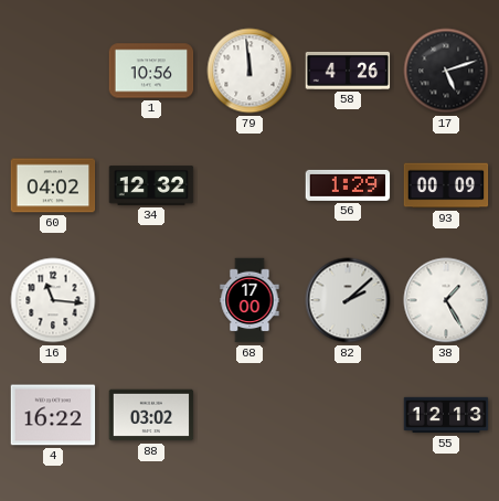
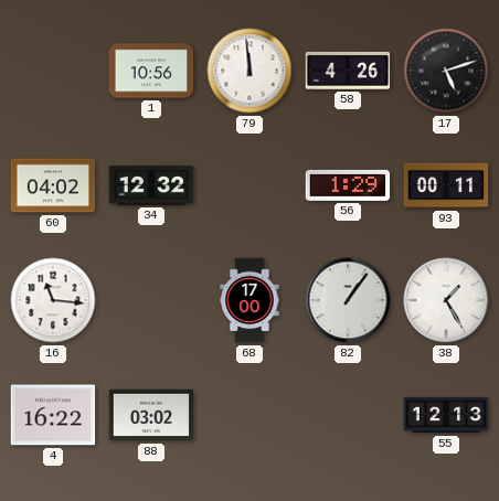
93: 00:09 -> 00:11 (446, 185)
82: 2:08 -> 1:06 (348, 300)
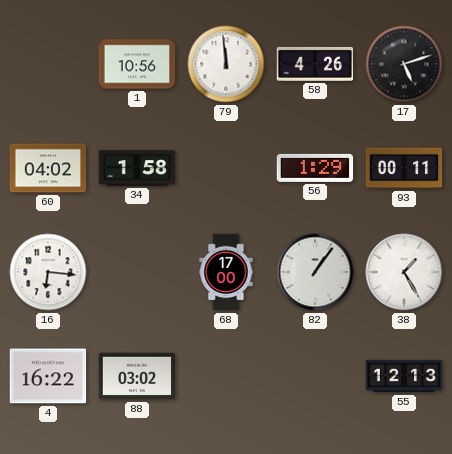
34: 12:32 -> 1:58 (137, 168)
16: 11:16 -> 6:16 (48, 272)
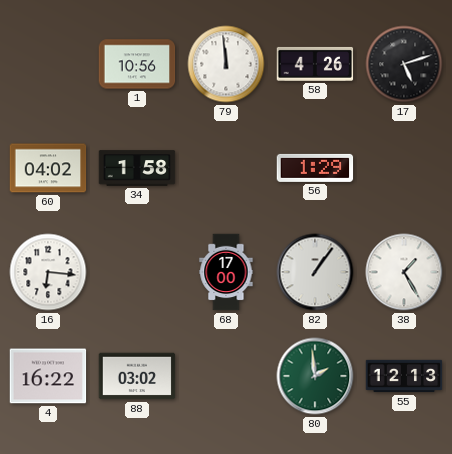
93: 00:11 -> none (404, 168)
80: none -> 1:59 (315, 376)
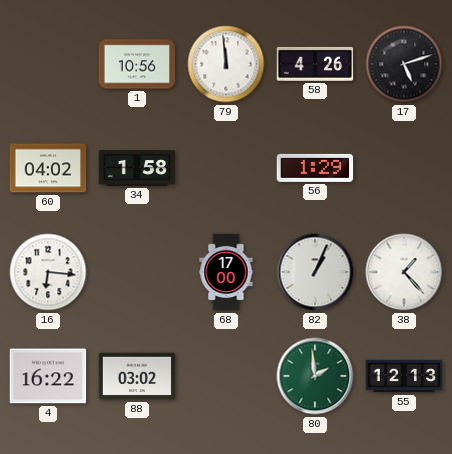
82: 1:06 -> 1:04 (315, 272)
38: 1:25 -> 1:23 (404, 272)
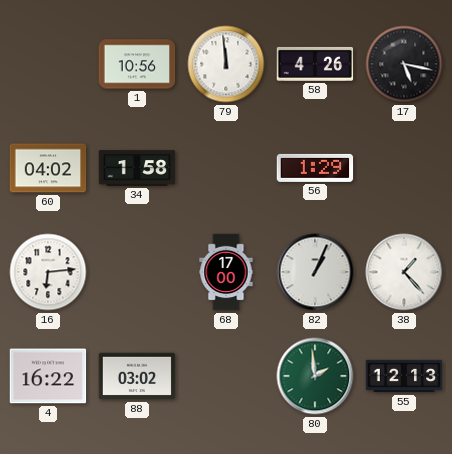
17: 5:12 -> 5:17 (404, 64)
16: 6:16 -> 6:14 (48, 272)
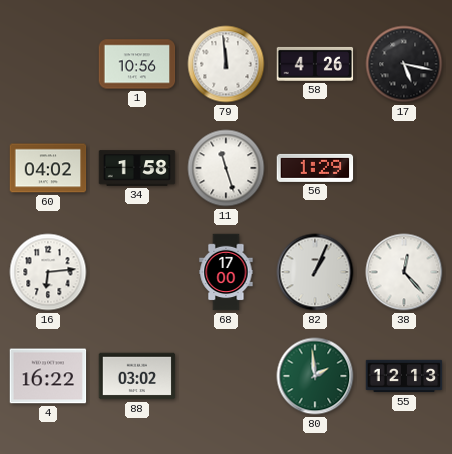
11: none -> 11:27 (226, 168)
38: 1:23 -> 12:23 (404, 272)
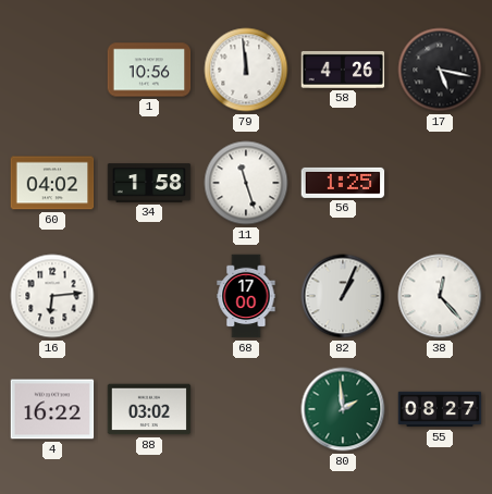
56: 1:29 -> 1:25 (343, 183)
55: 12:13 -> 08:27 (440, 409)
